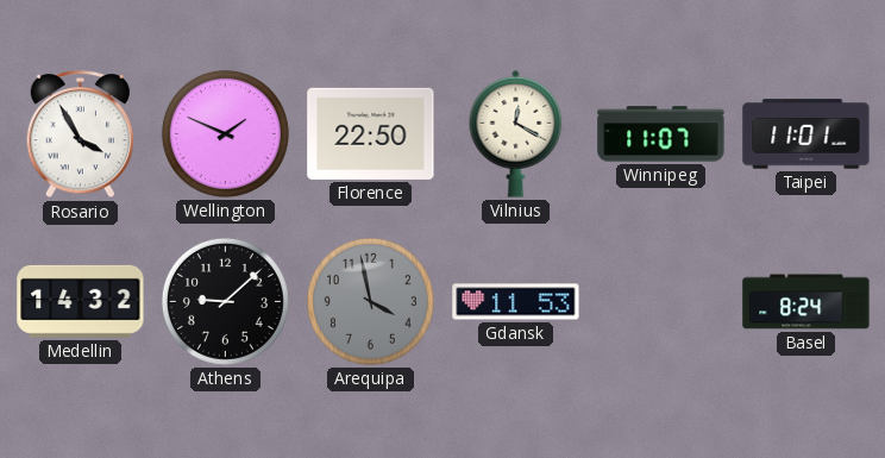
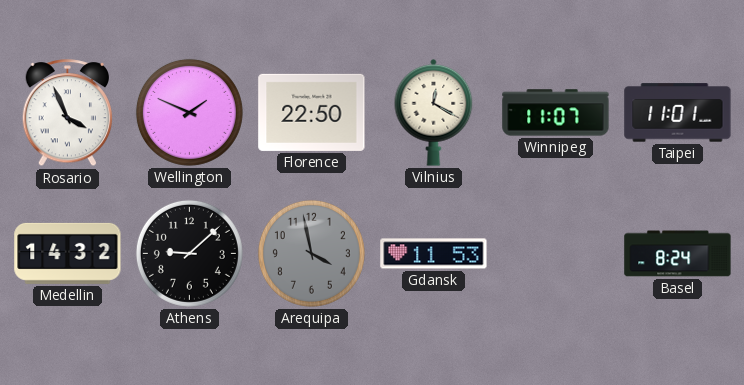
Rosario: 3:55 -> 3:56 (68, 113)
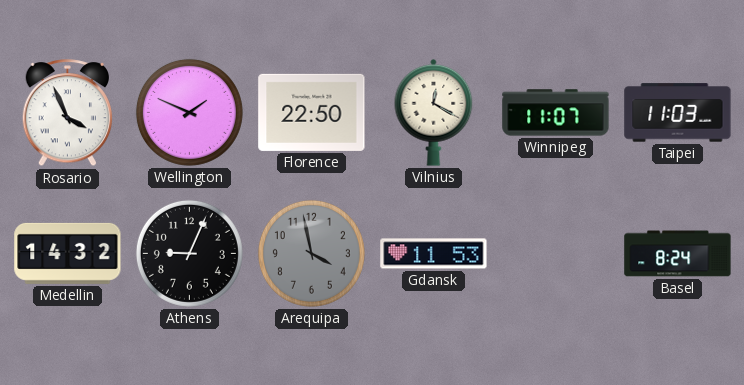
Taipei: 11:01 -> 11:03 (678, 113)
Athens: 9:08 -> 9:04 (189, 253)
